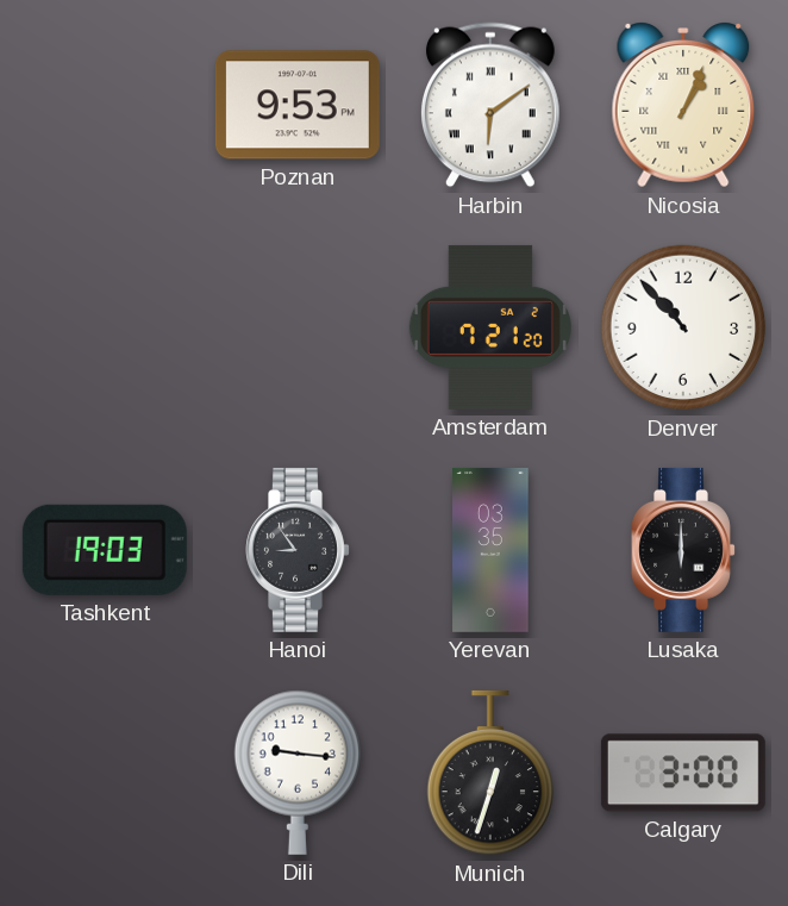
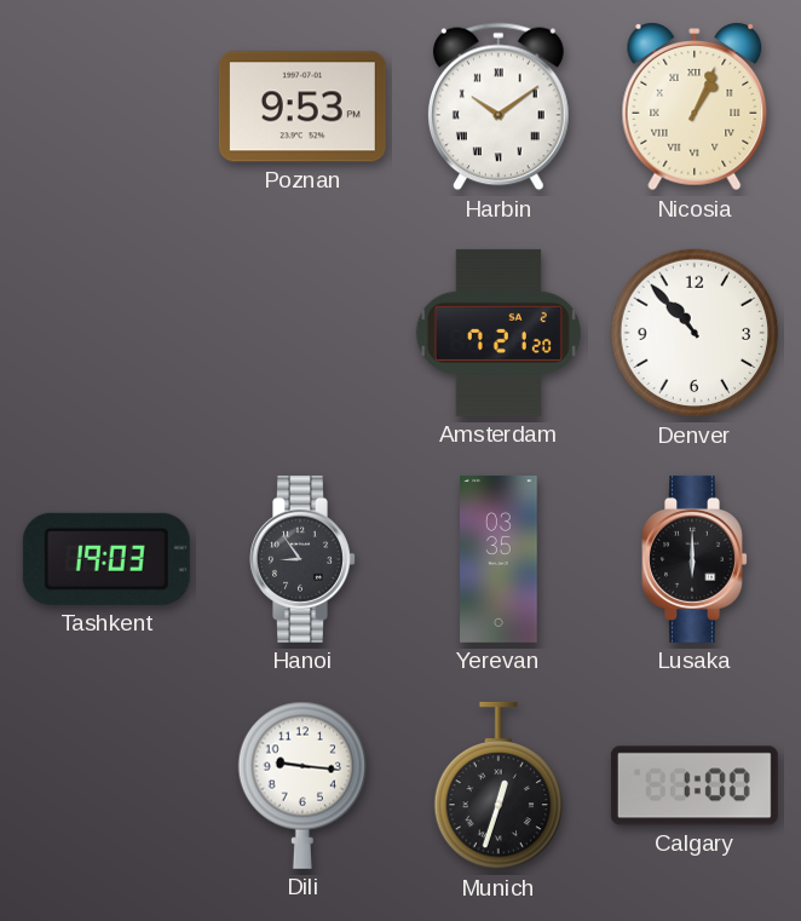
Harbin: 6:09 -> 10:09 (499, 107)
Calgary: 3:00 -> 1:00 (695, 785)
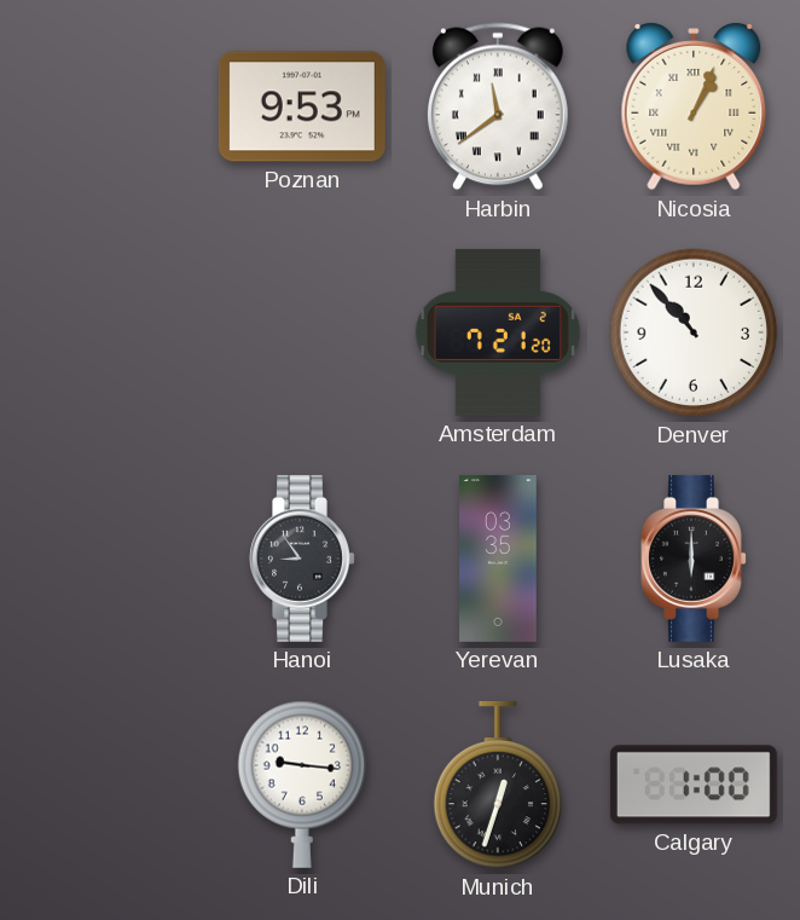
Harbin: 10:09 -> 11:39 (498, 106)
Tashkent: 19:03 -> none (106, 559)
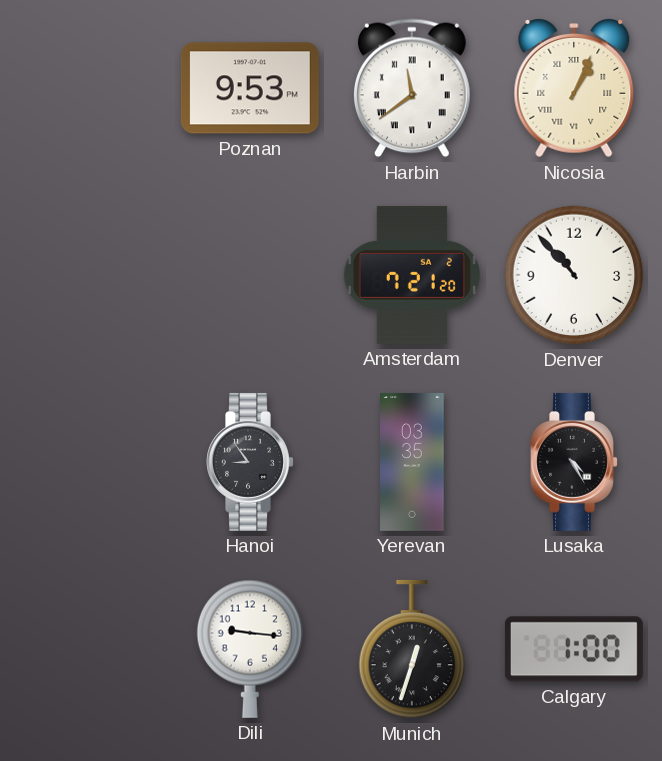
Lusaka: 6:00 -> 4:25 (574, 462)
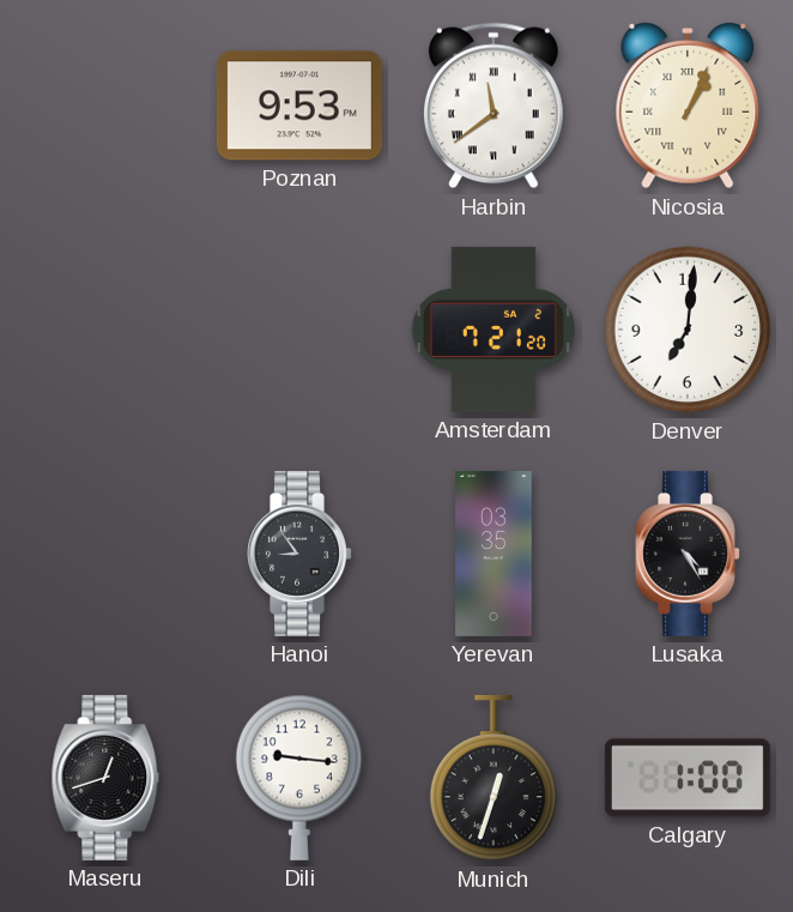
Denver: 10:53 -> 7:01 (688, 330)
Maseru: none -> 12:42 (105, 778)
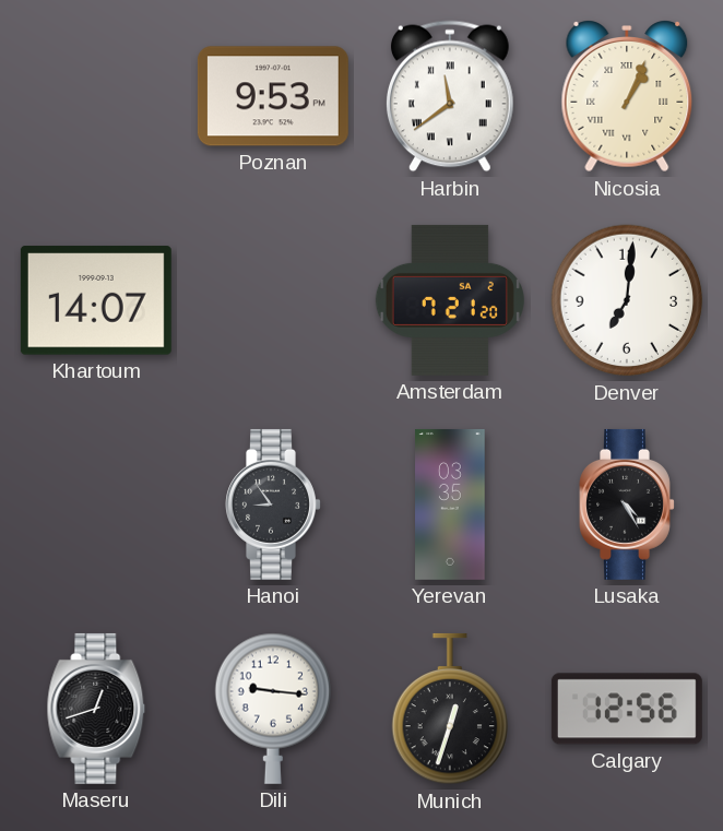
Khartoum: none -> 14:07 (96, 300)
Calgary: 1:00 -> 12:56 (627, 709)
